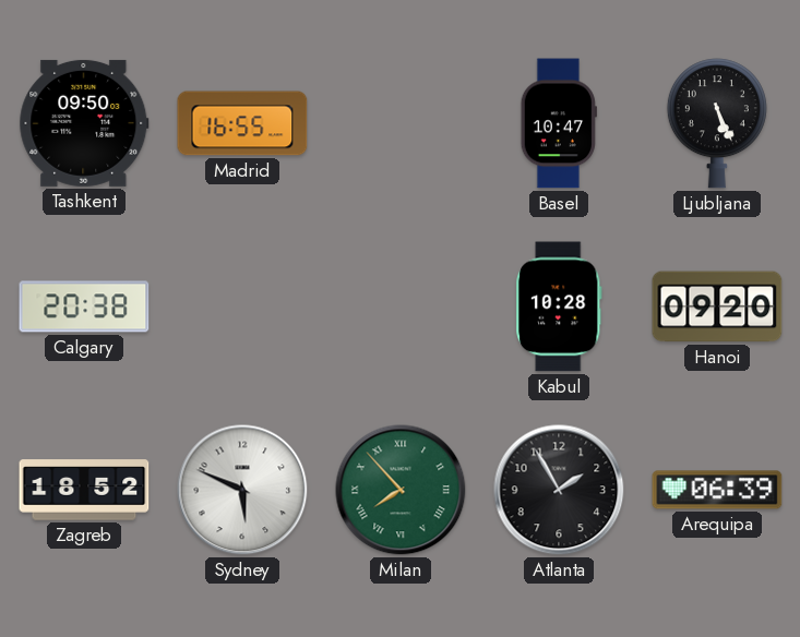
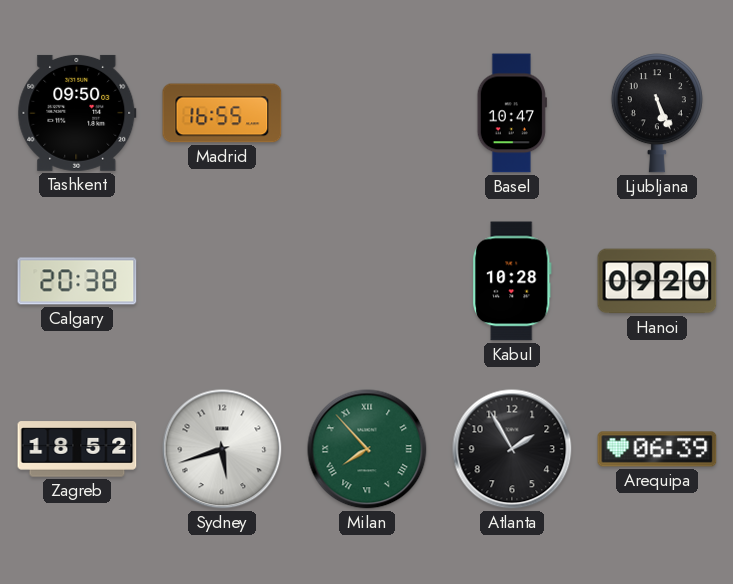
Sydney: 5:49 -> 5:42 (222, 449)
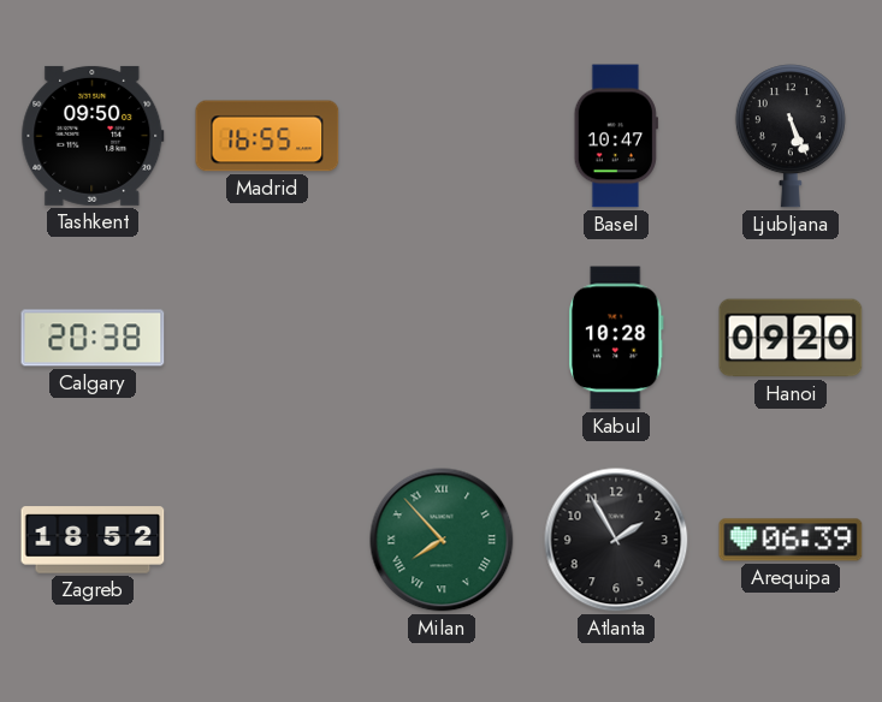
Sydney: 5:42 -> none (222, 449)
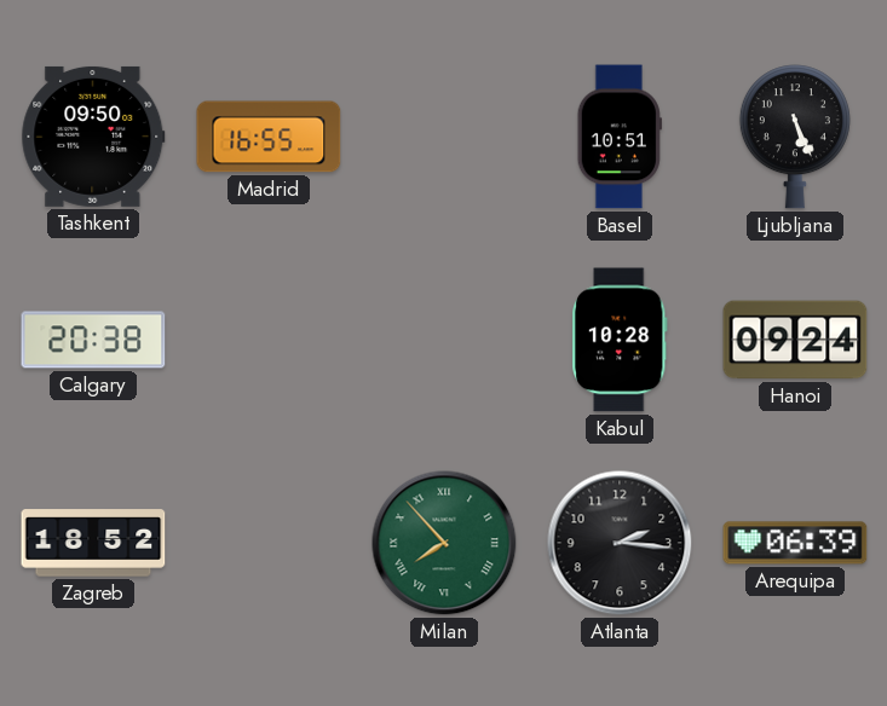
Basel: 10:47 -> 10:51 (620, 137)
Hanoi: 09:20 -> 09:24 (795, 340)
Atlanta: 1:55 -> 2:16 (620, 543)
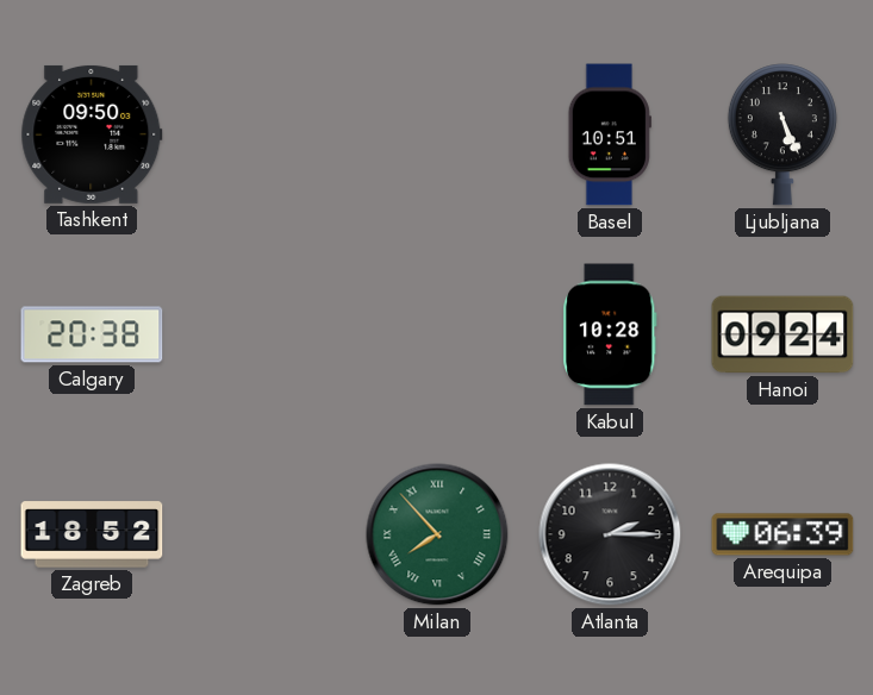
Madrid: 16:55 -> none (269, 137)
Atlanta: 2:16 -> 2:15 (610, 534)
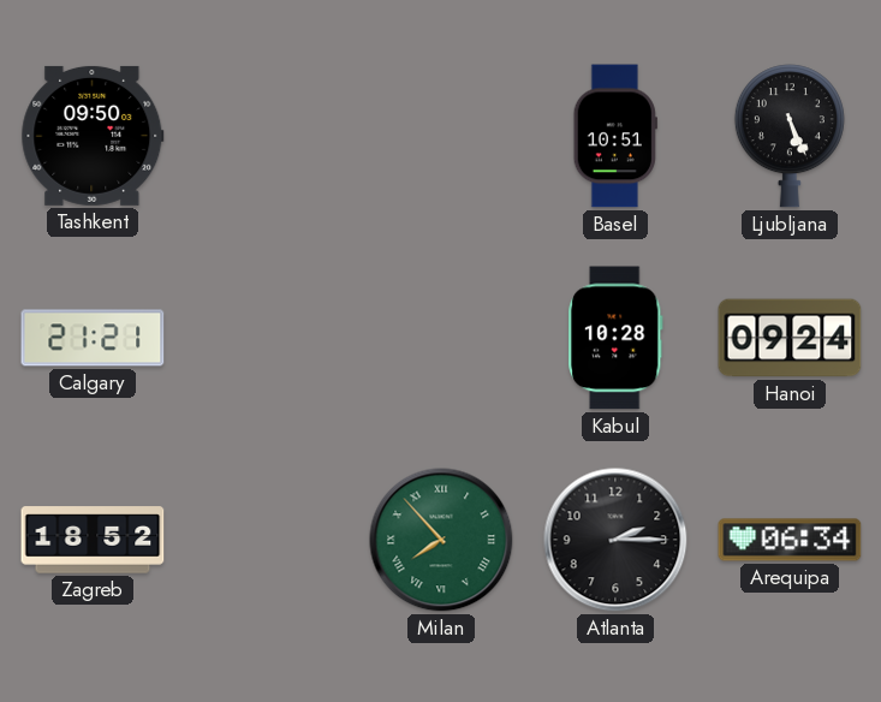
Calgary: 20:38 -> 21:21 (93, 338)
Arequipa: 06:39 -> 06:34 (790, 540)
